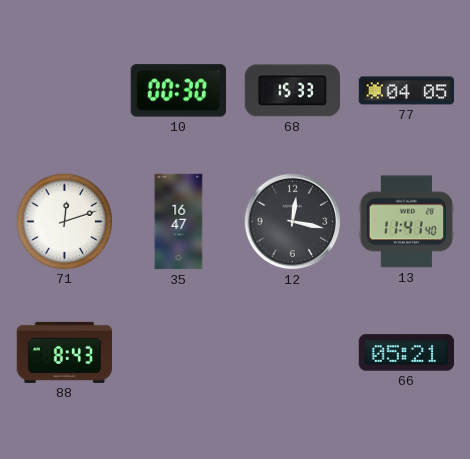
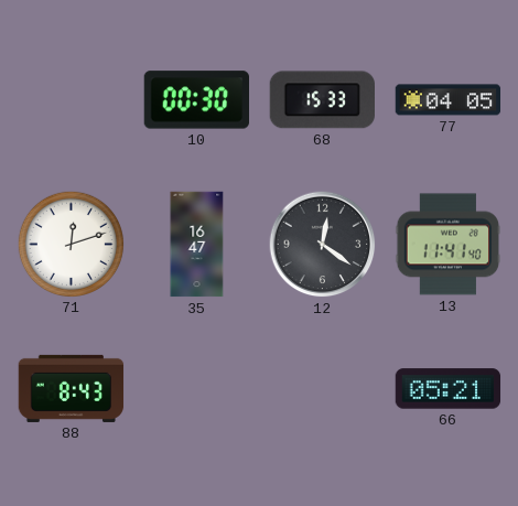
12: 12:17 -> 12:21 (323, 245)
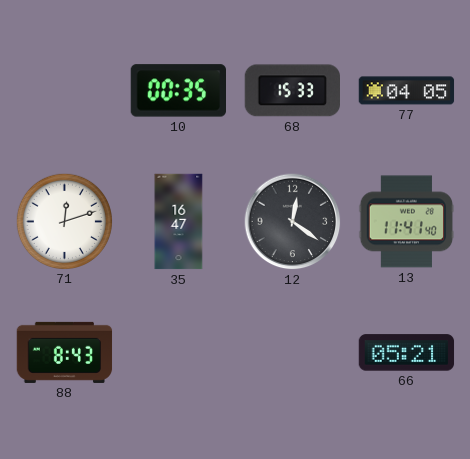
10: 00:30 -> 00:35 (179, 91)
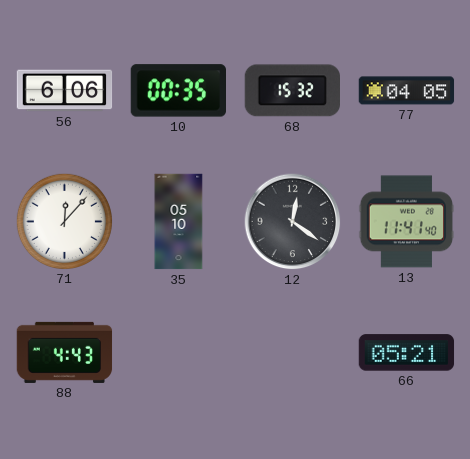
56: none -> 6:06 (65, 91)
68: 15:33 -> 15:32 (292, 91)
71: 12:12 -> 12:07 (64, 221)
35: 16:47 -> 05:10 (179, 222)
88: 8:43 -> 4:43 (65, 352)
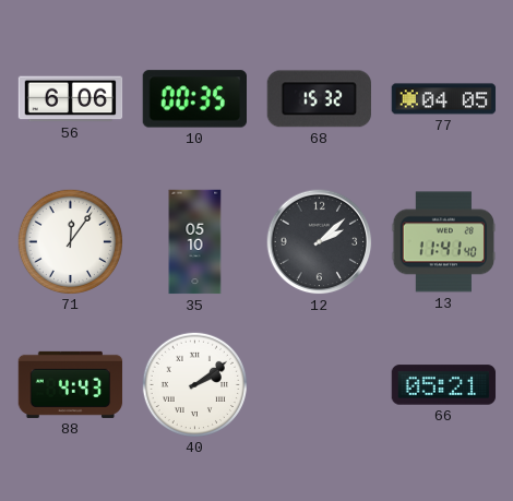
71: 12:07 -> 12:06 (70, 241)
12: 12:21 -> 2:08 (320, 242)
40: none -> 2:09 (194, 384)
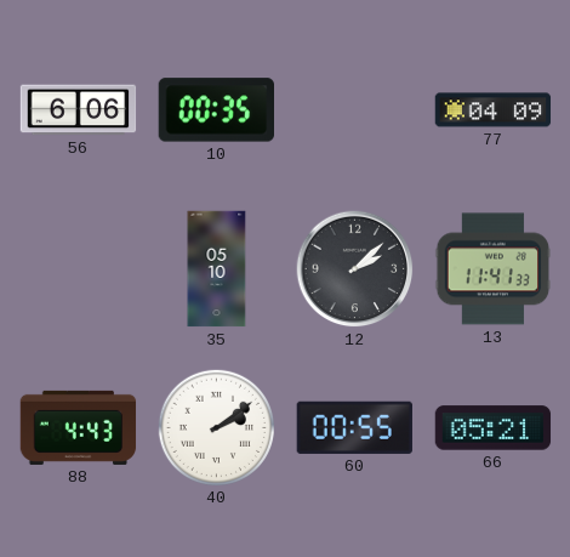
68: 15:32 -> none (319, 99)
77: 04:05 -> 04:09 (494, 110)
71: 12:06 -> none (70, 241)
13: 11:41:40 -> 11:41:33 (494, 269)
60: none -> 00:55 (354, 427)
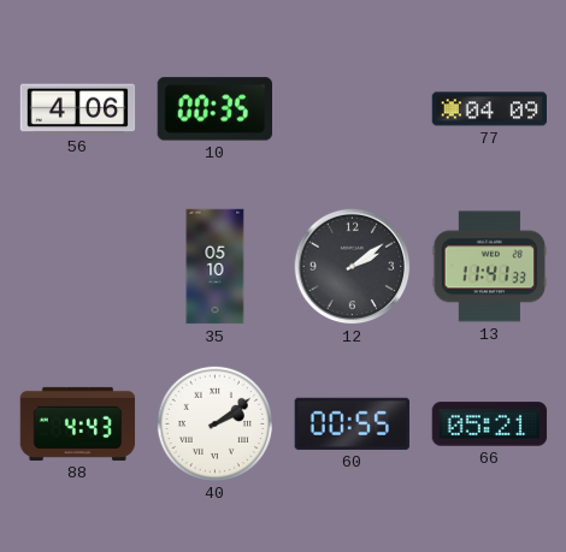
56: 6:06 -> 4:06 (78, 109)
12: 2:08 -> 2:09 (353, 267)
